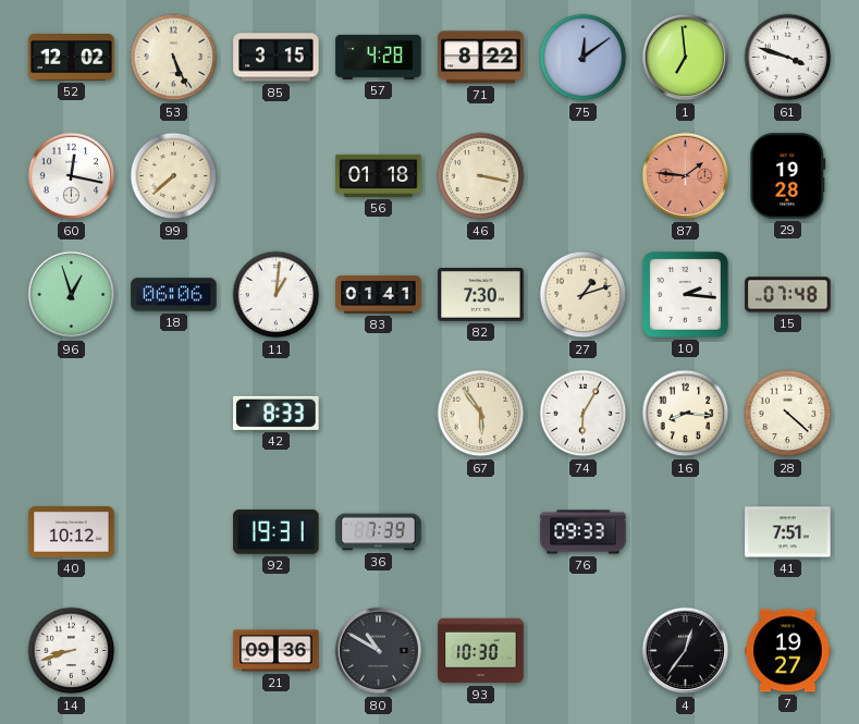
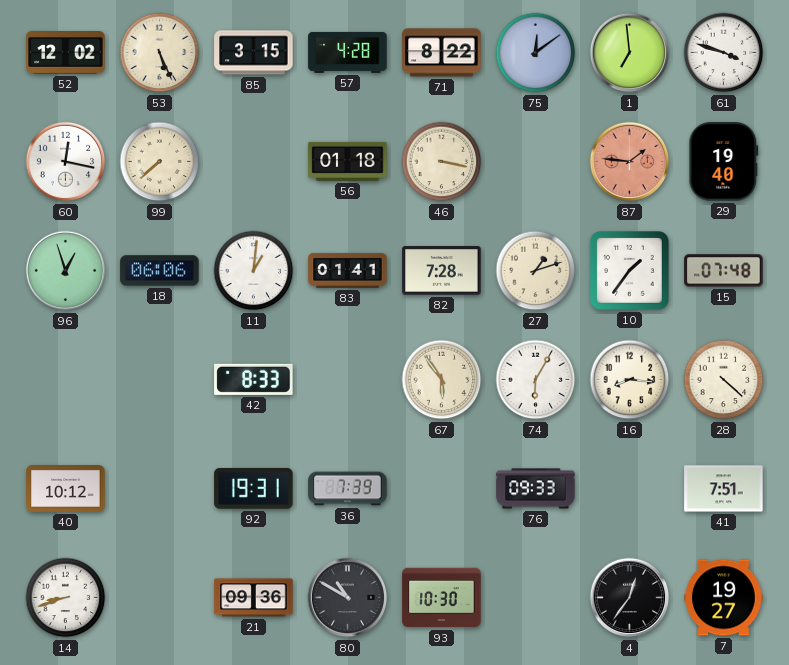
29: 19:28 -> 19:40 (724, 162)
82: 7:30 -> 7:28 (442, 271)
10: 2:16 -> 1:36 (630, 271)
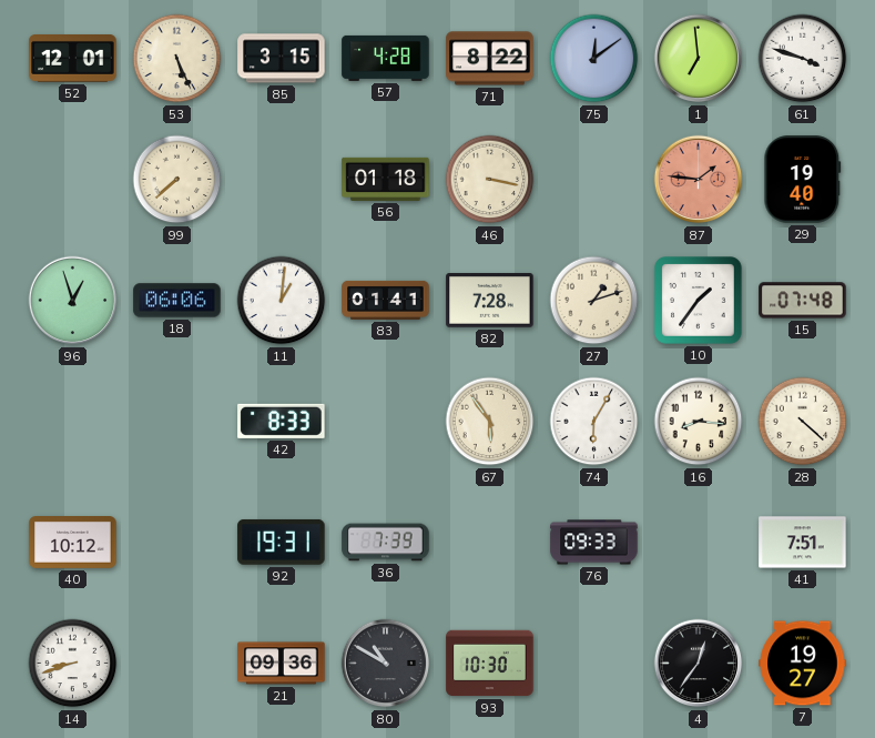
52: 12:02 -> 12:01 (73, 59)
60: 12:17 -> none (66, 162)
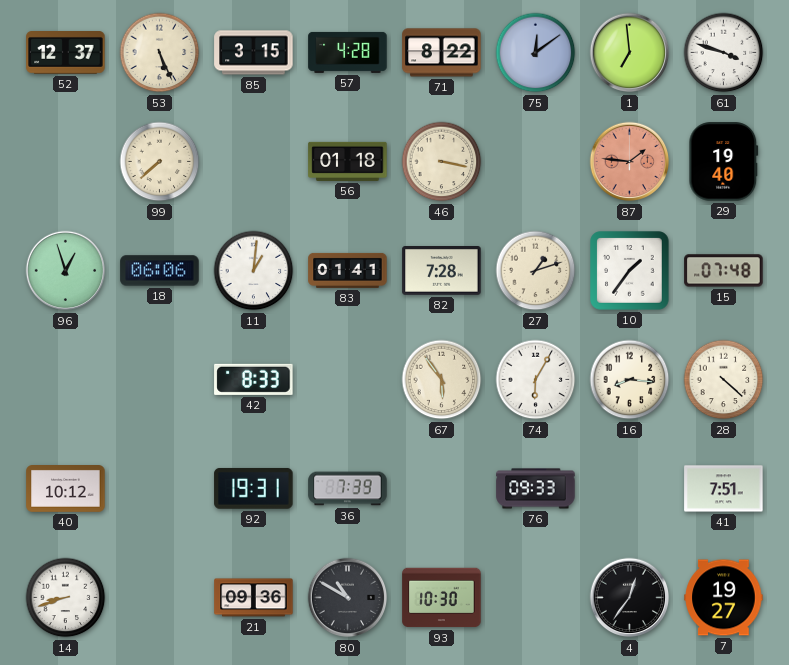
52: 12:01 -> 12:37 (66, 53)
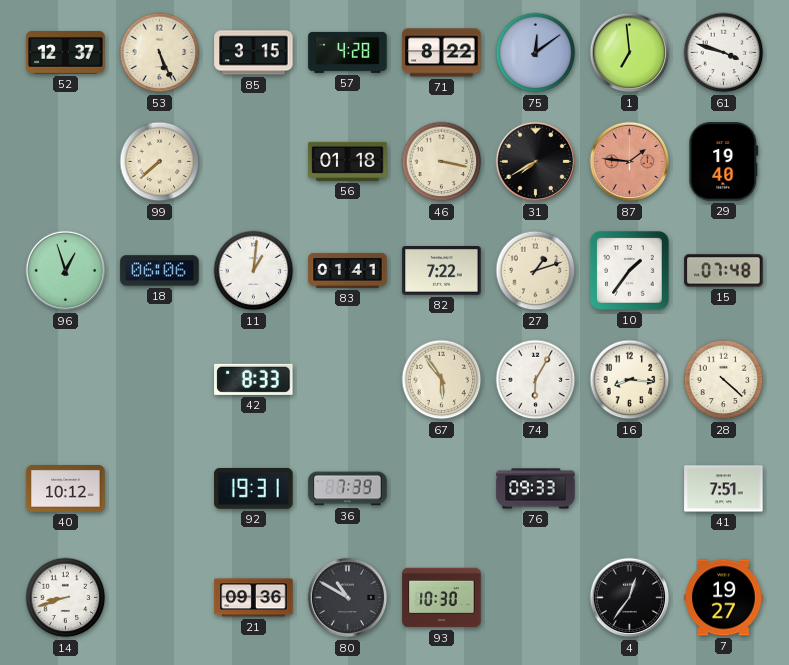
31: none -> 7:40 (536, 162)
82: 7:28 -> 7:22 (442, 271)
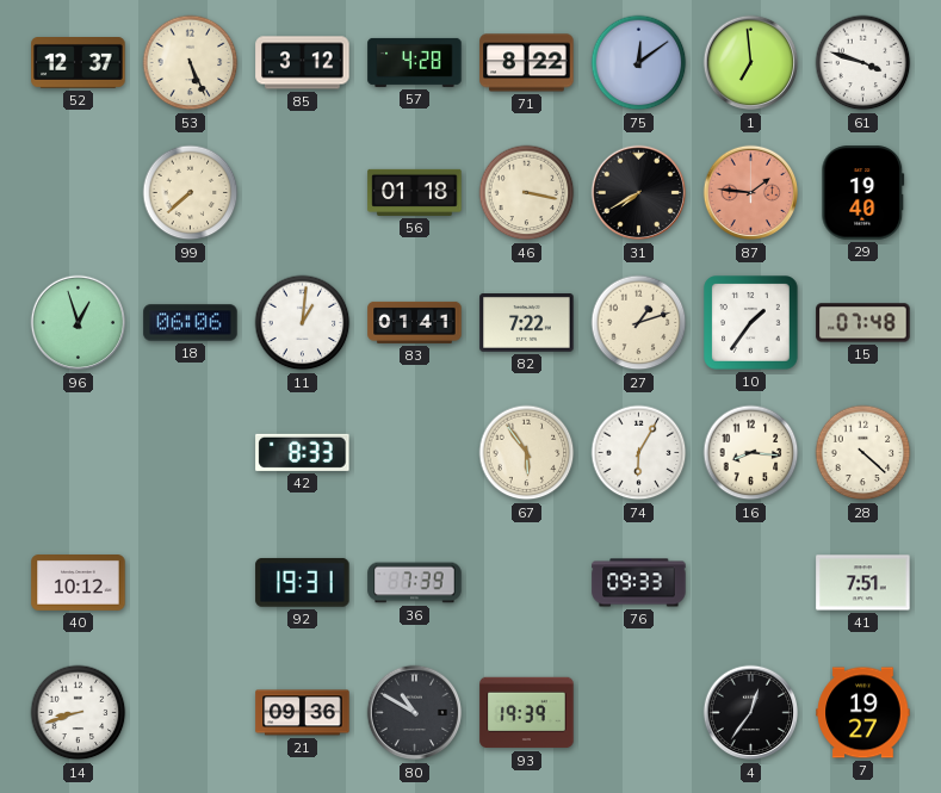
85: 3:15 -> 3:12 (303, 63)
93: 10:30 -> 19:39 (527, 713)
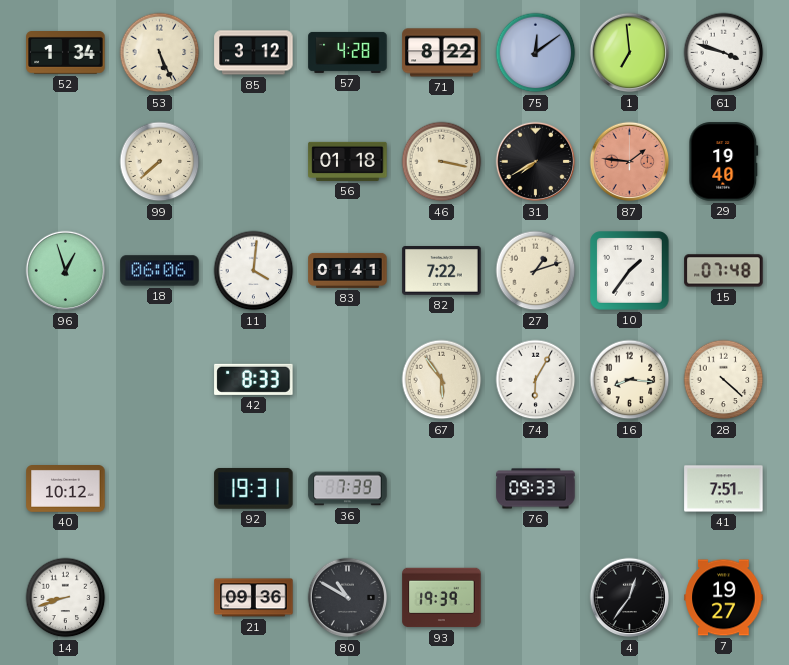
52: 12:37 -> 1:34 (66, 53)
11: 1:01 -> 4:01 (254, 271)
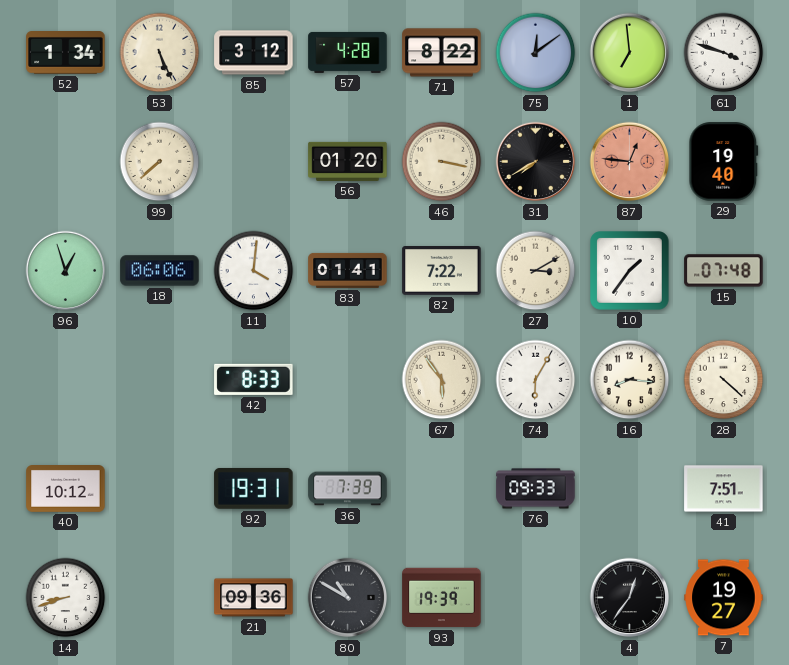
56: 01:18 -> 01:20 (348, 161)
87: 1:46 -> 12:46 (630, 162)
27: 1:12 -> 3:10 (536, 271)
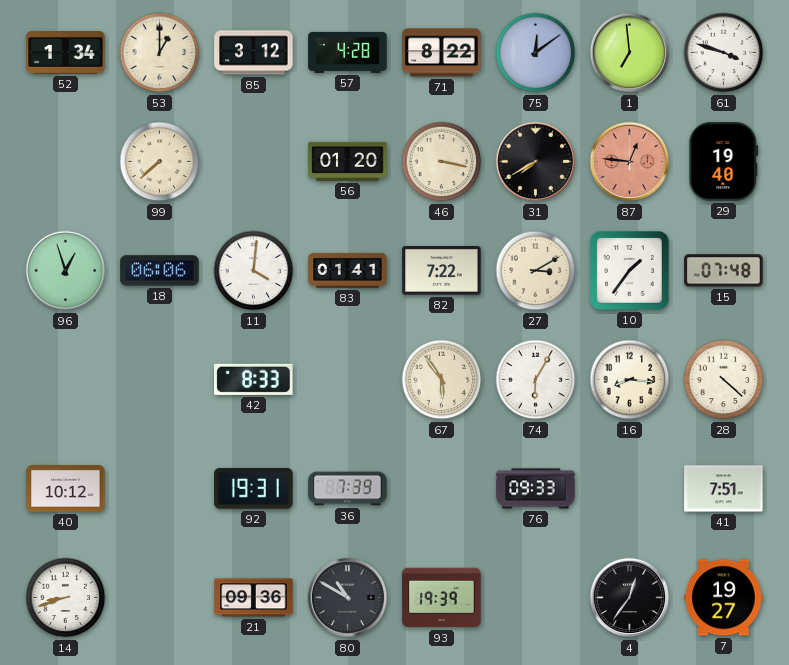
53: 5:26 -> 1:00 (160, 53)
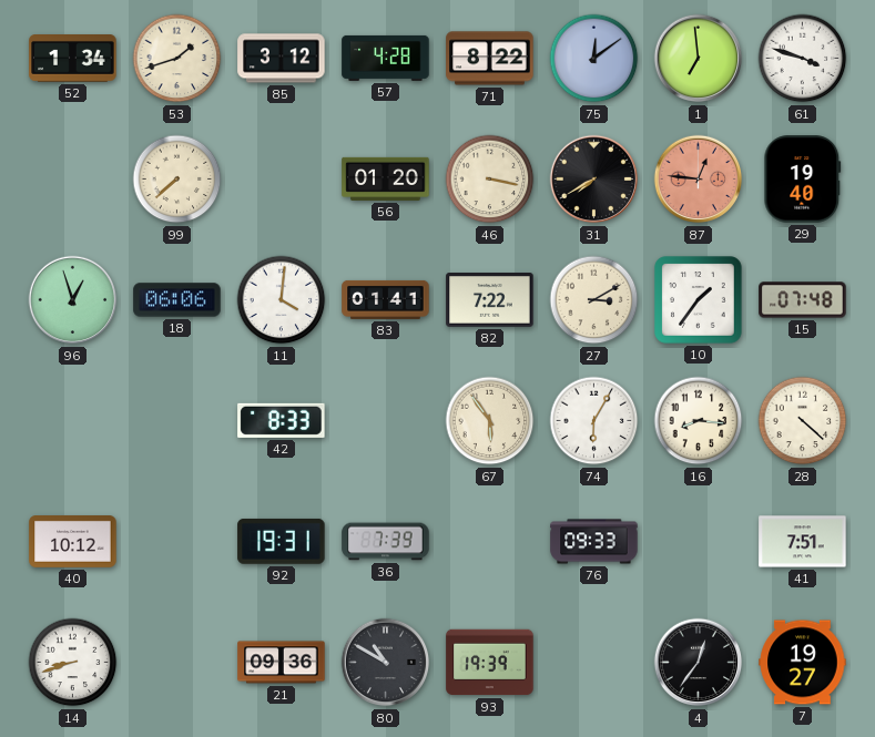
53: 1:00 -> 1:42 (177, 59)
